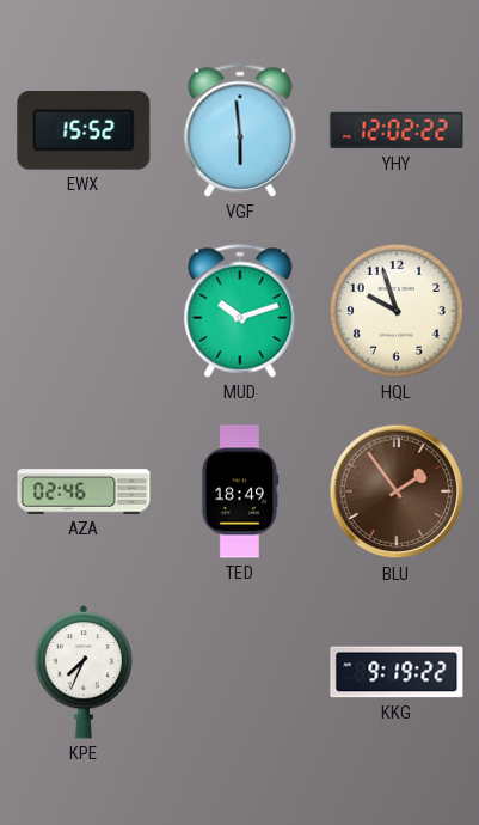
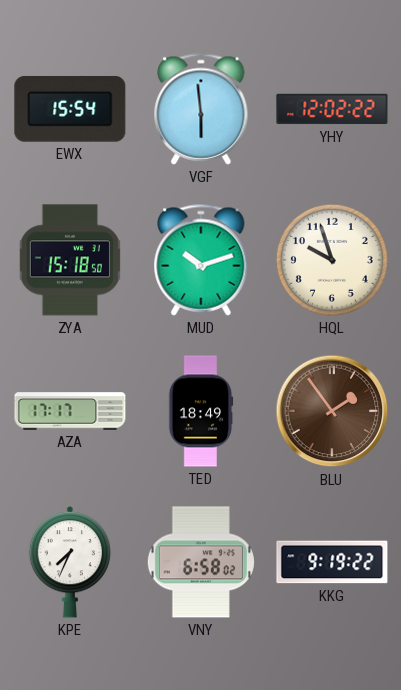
EWX: 15:52 -> 15:54 (70, 109)
ZYA: none -> 15:18 (69, 260)
AZA: 02:46 -> 17:17 (70, 411)
VNY: none -> 6:58 (201, 562)
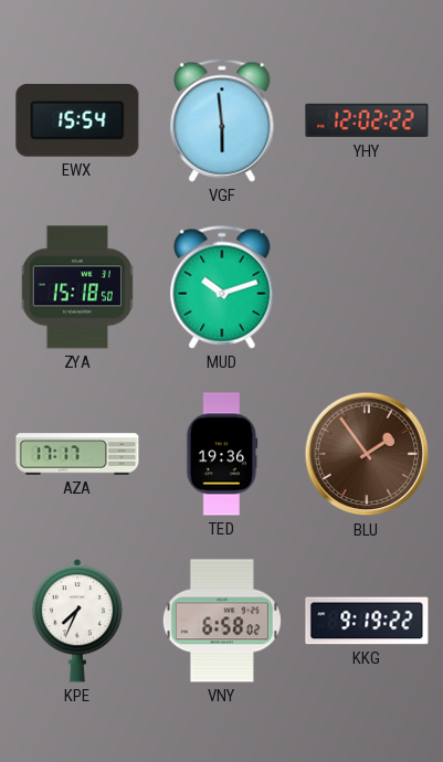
HQL: 9:57 -> none (332, 260)
TED: 18:49 -> 19:36 (222, 454)
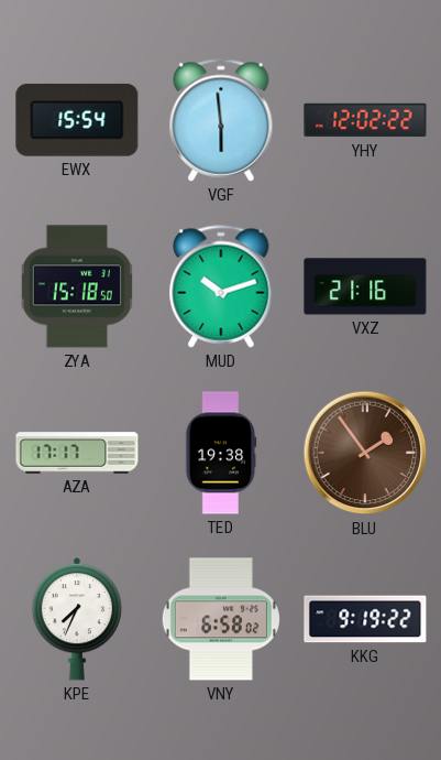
VXZ: none -> 21:16 (365, 286)
TED: 19:36 -> 19:38 (221, 453)
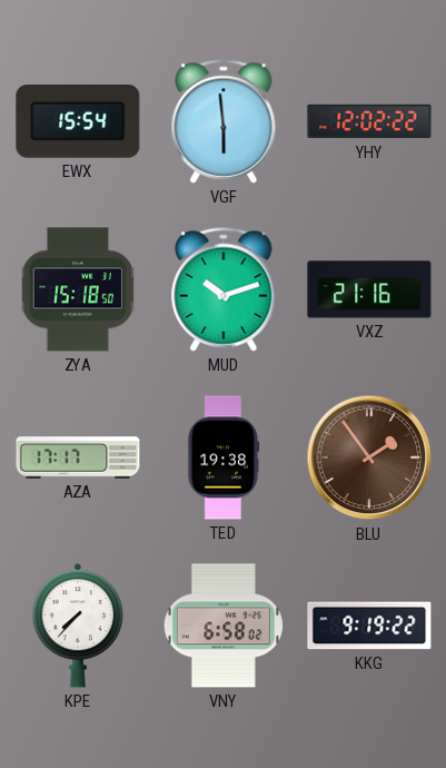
KPE: 7:34 -> 7:37 (78, 626)
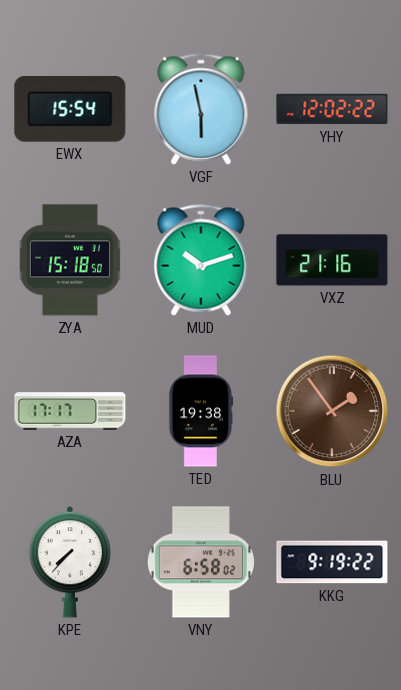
VGF: 5:59 -> 5:58 (201, 109)
